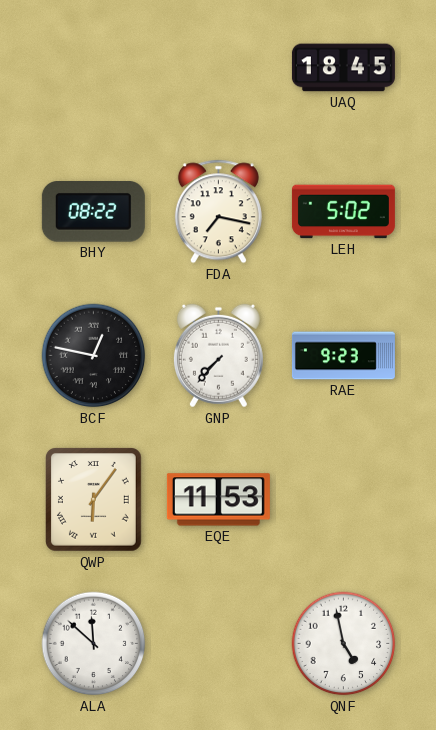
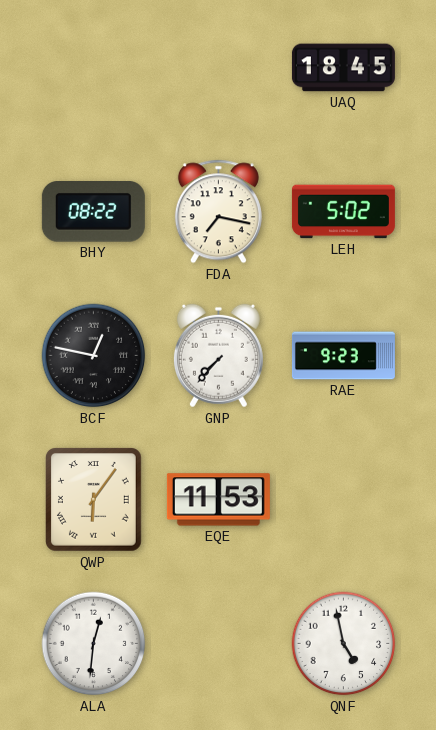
ALA: 11:52 -> 12:31 (94, 644)
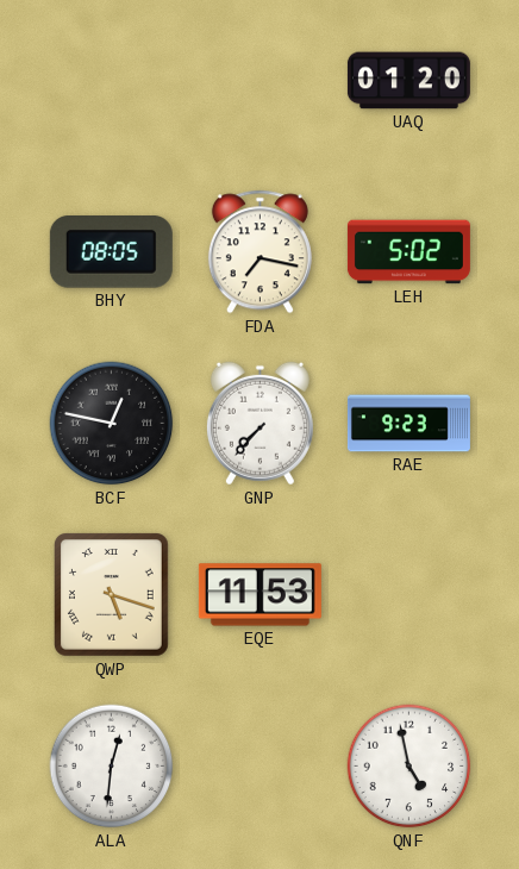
UAQ: 18:45 -> 01:20 (408, 81)
BHY: 08:22 -> 08:05 (111, 252)
QWP: 6:06 -> 5:18 (112, 595)
